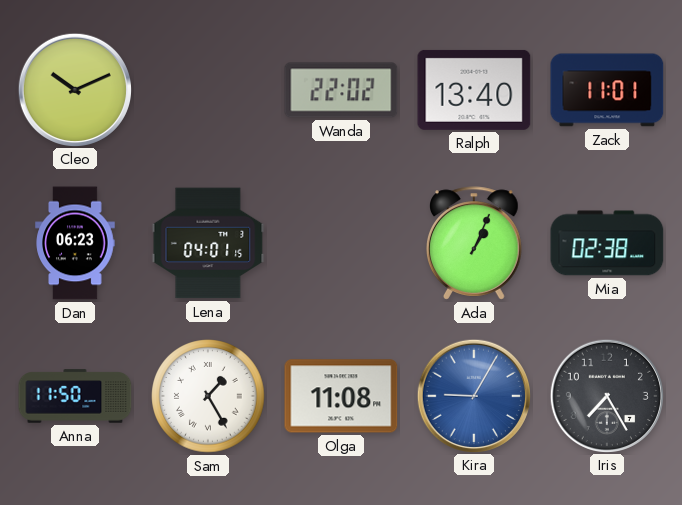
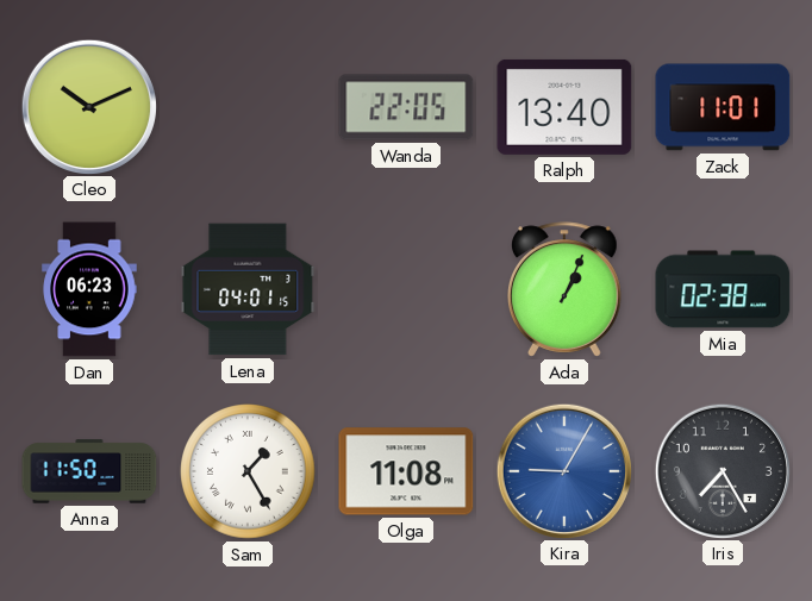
Wanda: 22:02 -> 22:05 (406, 107)
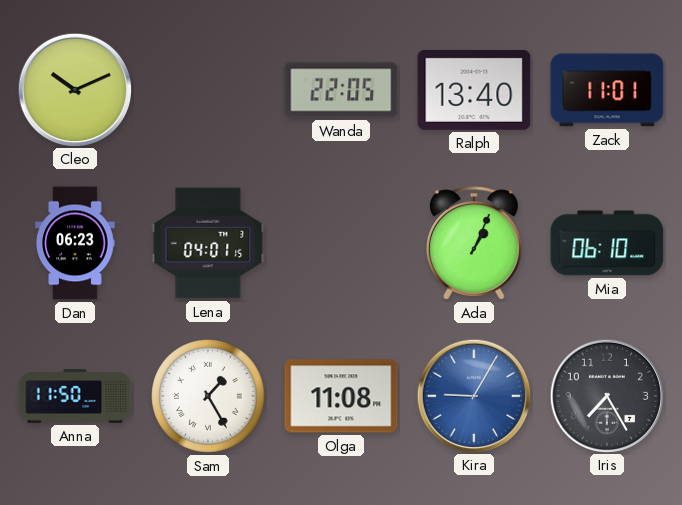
Mia: 02:38 -> 06:10 (607, 243)
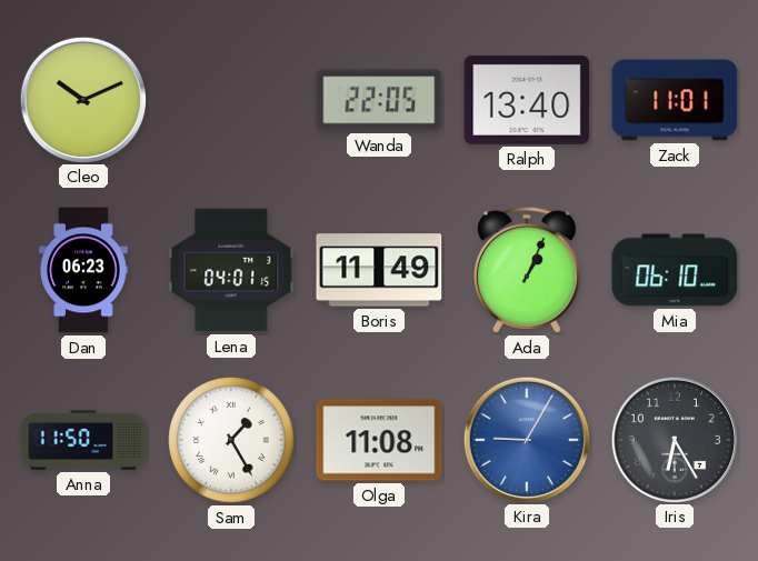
Boris: none -> 11:49 (379, 270)
Iris: 7:25 -> 6:25 (674, 439)
